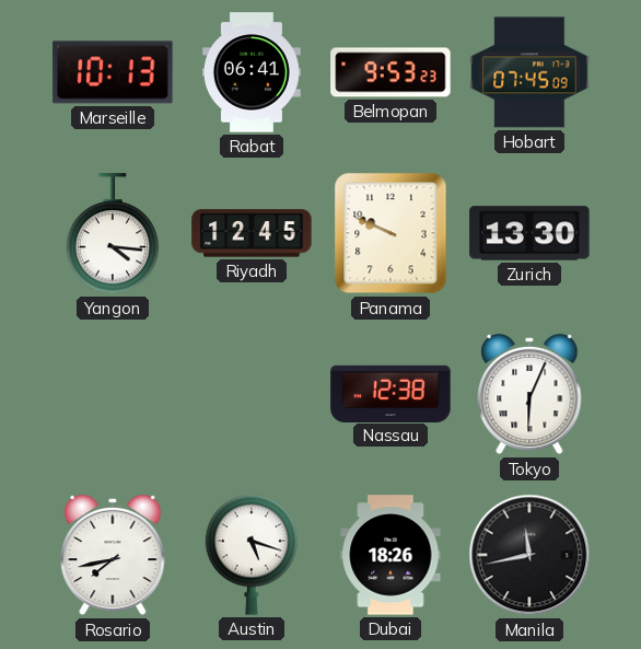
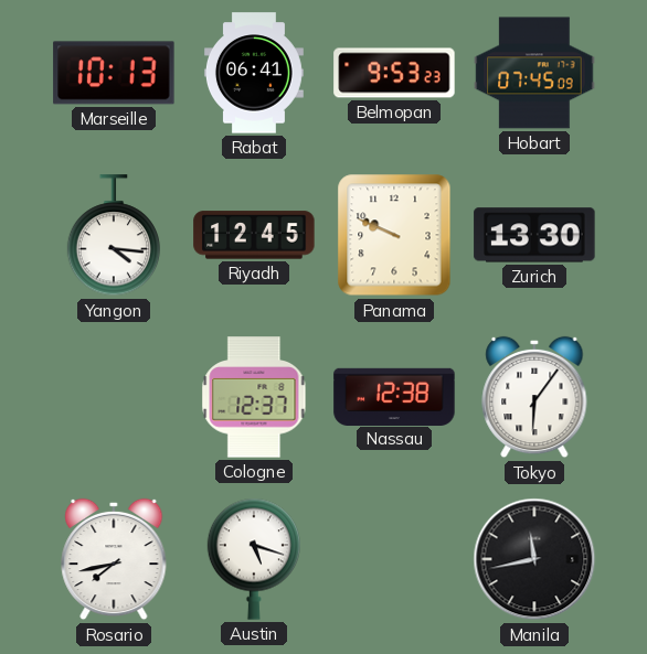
Cologne: none -> 12:37 (254, 397)
Tokyo: 6:04 -> 6:06 (534, 397)
Dubai: 18:26 -> none (391, 555)
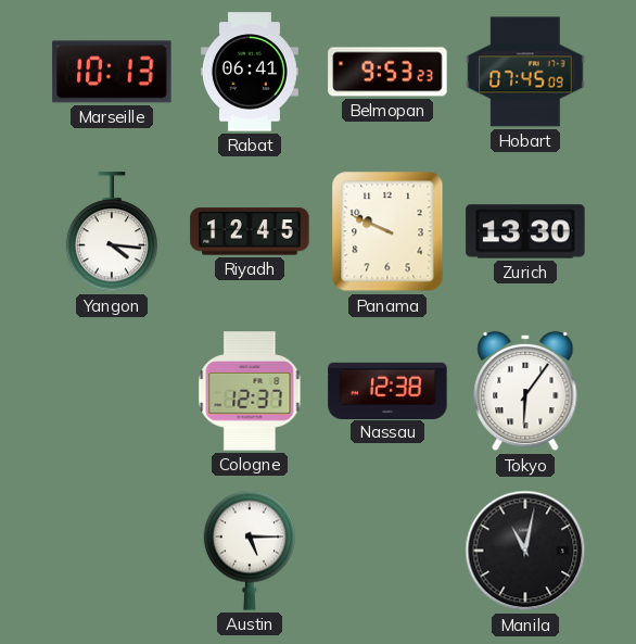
Rosario: 7:43 -> none (114, 559)
Austin: 5:18 -> 5:15 (249, 551)
Manila: 11:43 -> 11:02 (525, 551)
